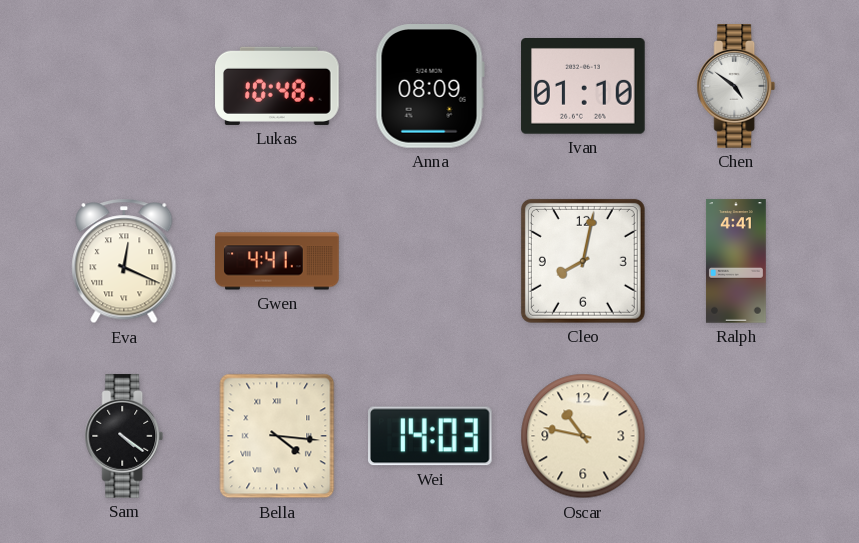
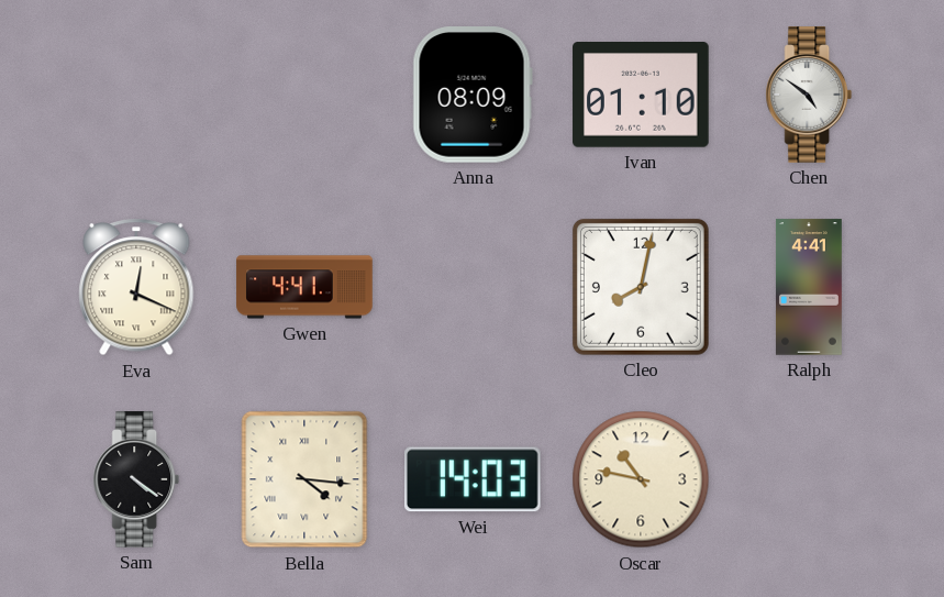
Lukas: 10:48 -> none (277, 86)
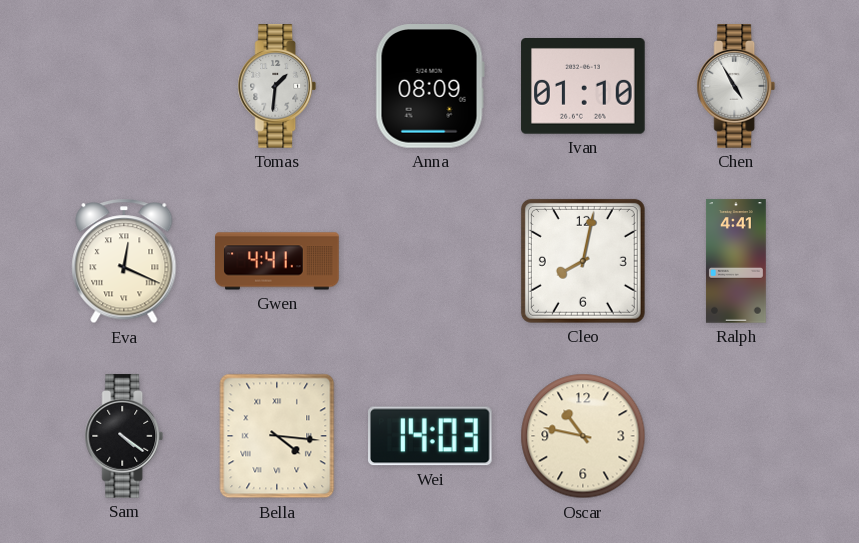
Tomas: none -> 1:31 (277, 86)
Chen: 4:51 -> 4:55 (736, 86)
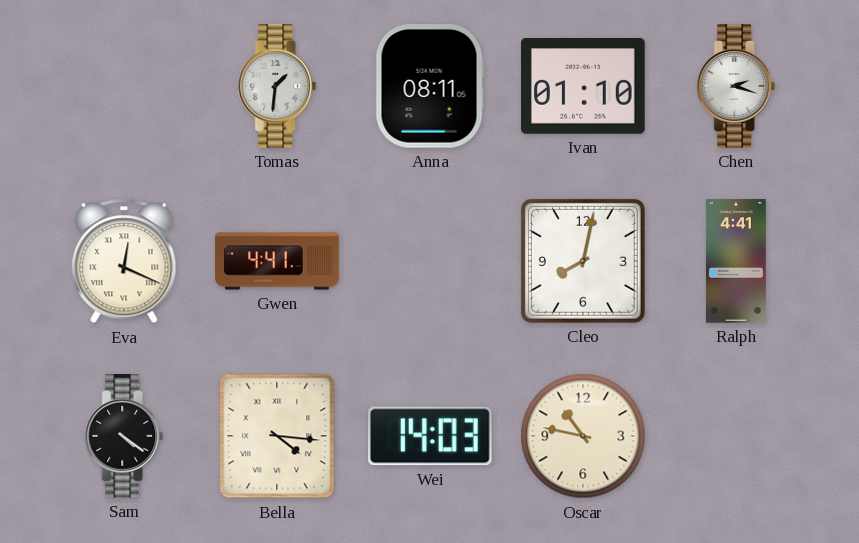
Anna: 08:09 -> 08:11 (430, 87)
Chen: 4:55 -> 2:18 (736, 86)
